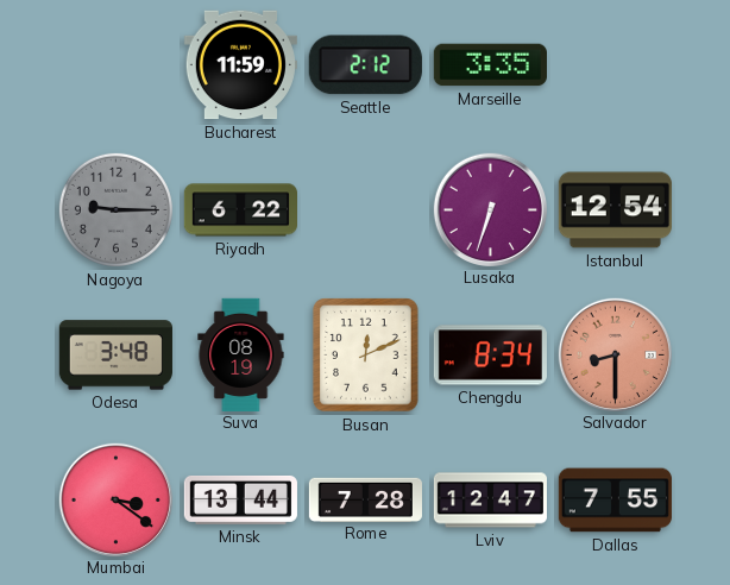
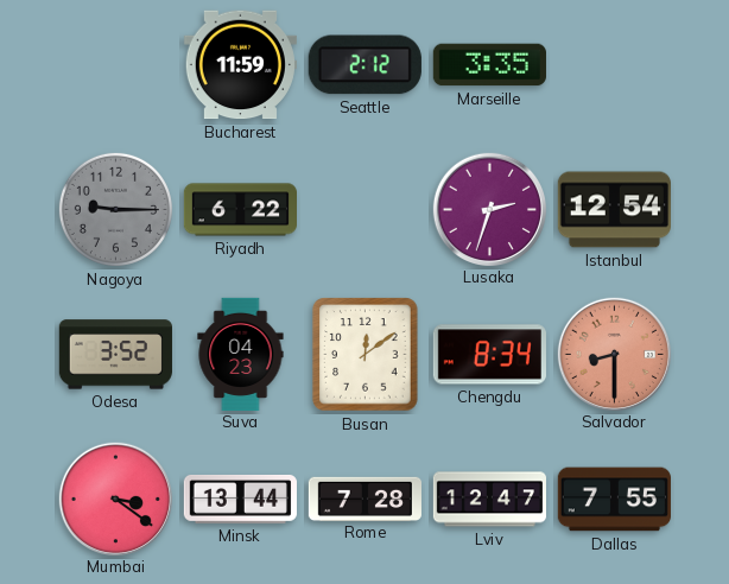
Lusaka: 6:33 -> 2:33 (489, 209)
Odesa: 3:48 -> 3:52 (115, 355)
Suva: 08:19 -> 04:23 (241, 354)
Busan: 12:11 -> 12:09 (366, 355)
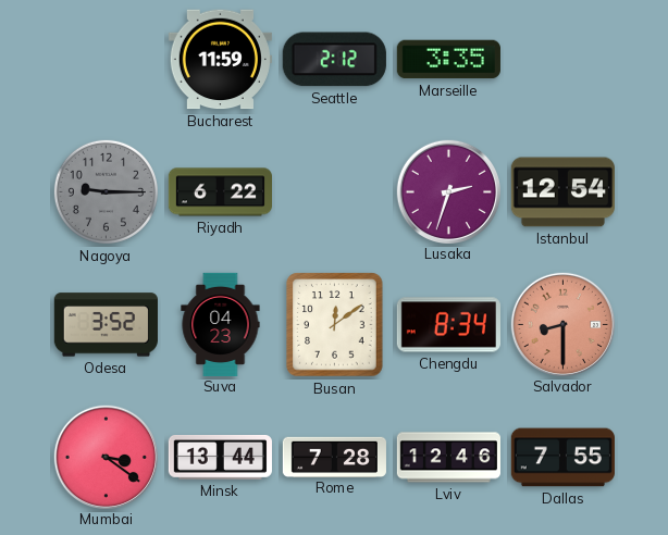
Lviv: 12:47 -> 12:46 (448, 458)
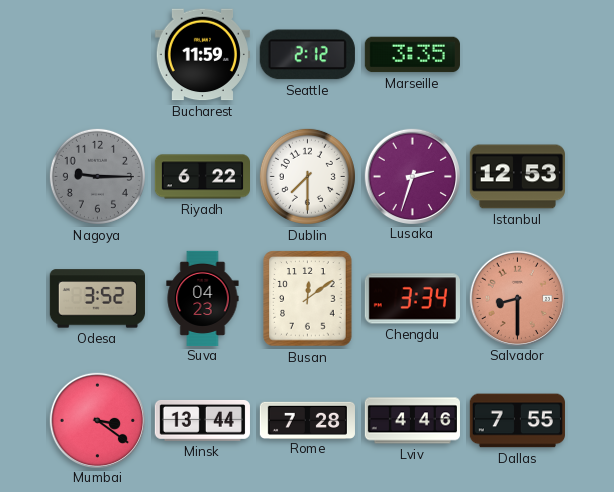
Dublin: none -> 7:30 (307, 176)
Istanbul: 12:54 -> 12:53 (517, 177)
Chengdu: 8:34 -> 3:34 (412, 299)
Lviv: 12:46 -> 4:46 (412, 421)
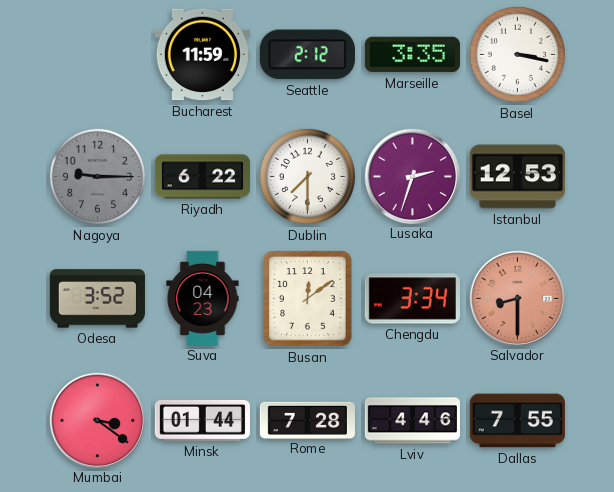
Basel: none -> 3:17 (517, 54)
Minsk: 13:44 -> 01:44 (202, 420)
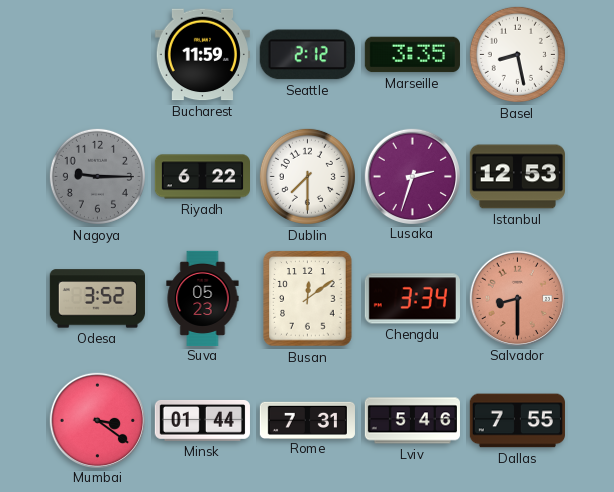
Basel: 3:17 -> 8:28 (517, 54)
Suva: 04:23 -> 05:23 (203, 298)
Rome: 7:28 -> 7:31 (307, 420)
Lviv: 4:46 -> 5:46 (412, 421)
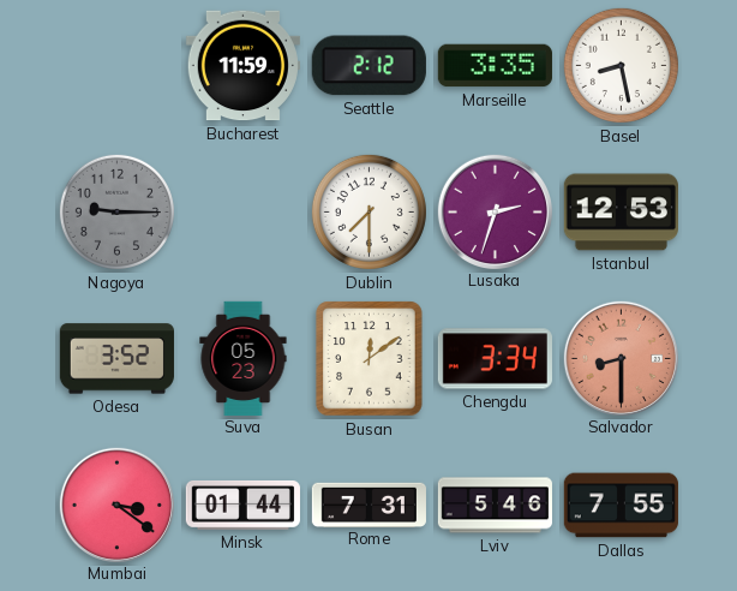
Riyadh: 6:22 -> none (202, 177)
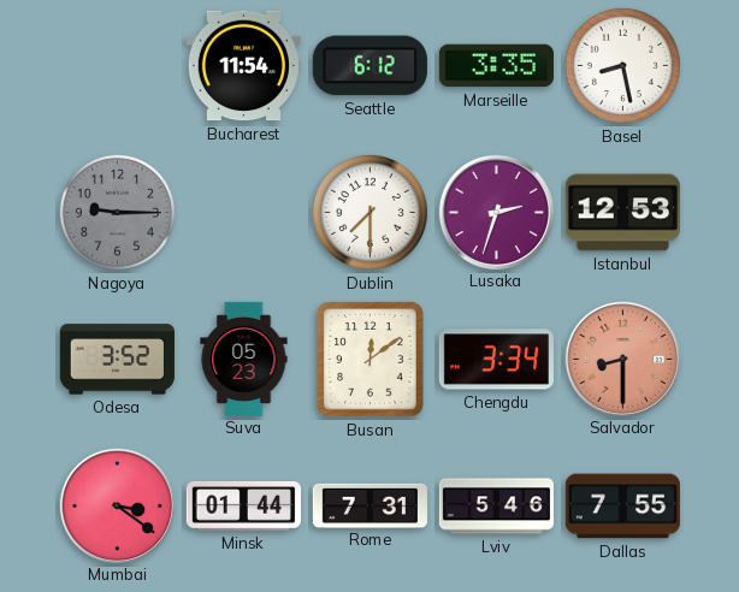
Bucharest: 11:59 -> 11:54 (243, 66)
Seattle: 2:12 -> 6:12 (369, 66)
